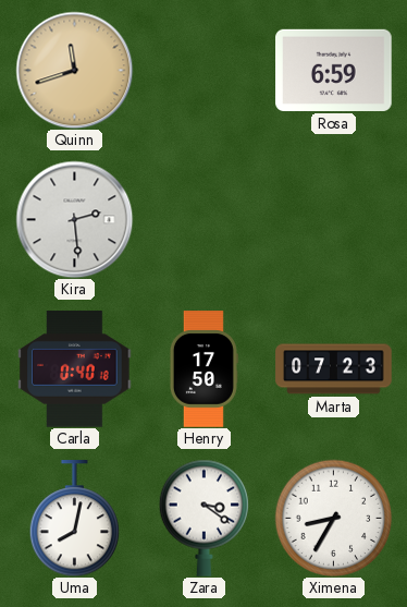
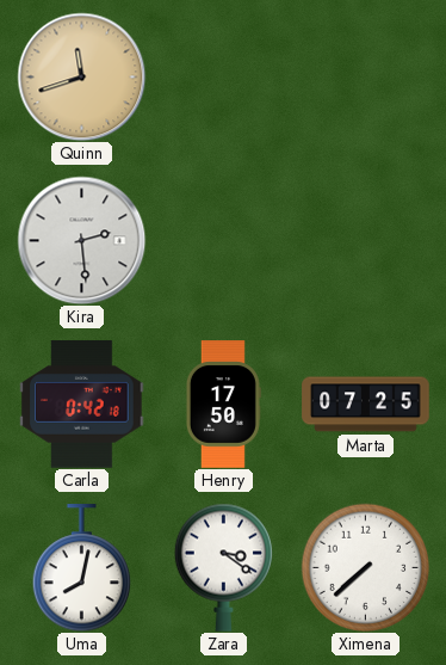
Rosa: 6:59 -> none (334, 70)
Carla: 0:40 -> 0:42 (82, 405)
Marta: 07:23 -> 07:25 (366, 405)
Ximena: 8:35 -> 7:38 (365, 567)
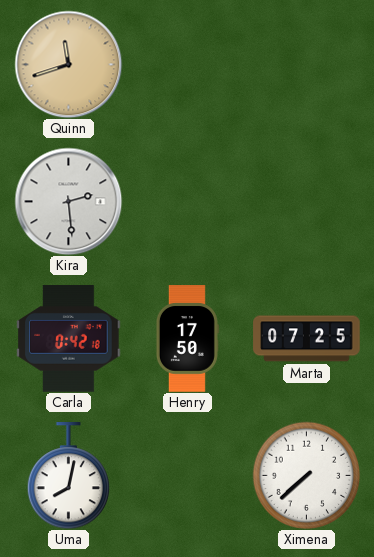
Zara: 3:21 -> none (223, 567)
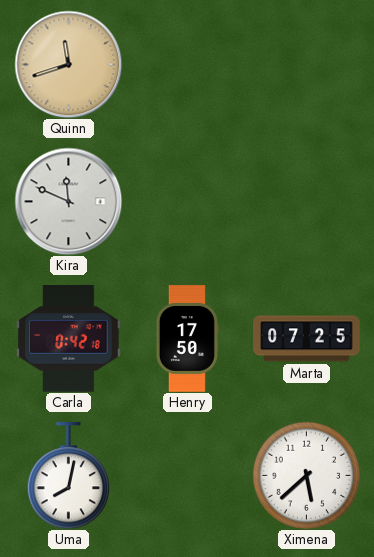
Kira: 2:29 -> 11:49 (68, 201)
Ximena: 7:38 -> 5:38 (306, 475)
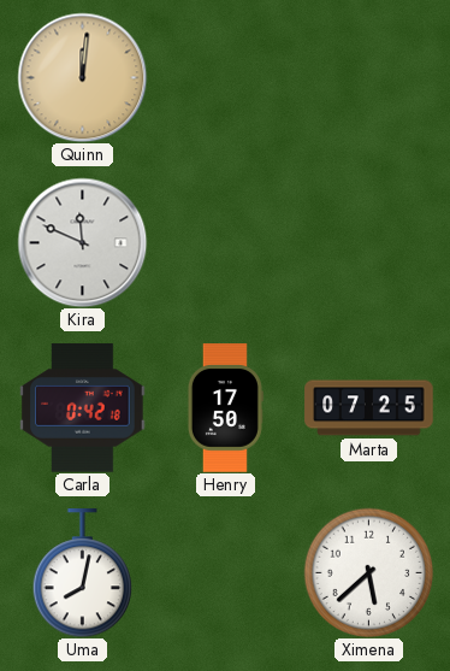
Quinn: 11:42 -> 12:01 (82, 77)
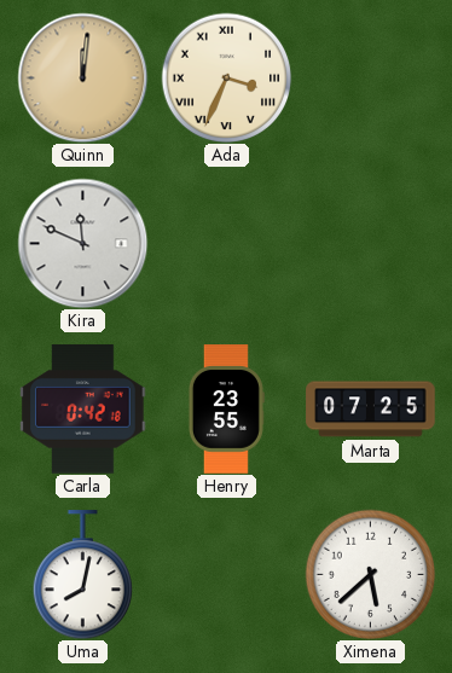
Ada: none -> 3:34 (226, 77)
Henry: 17:50 -> 23:55 (226, 410)
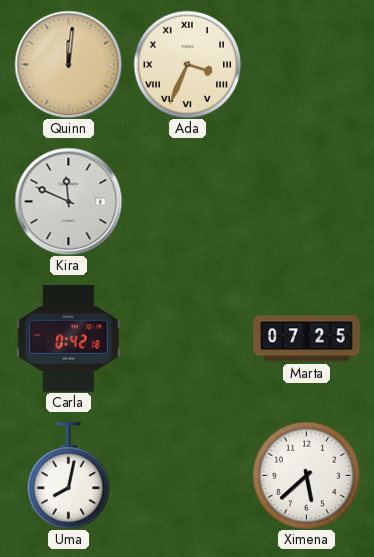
Henry: 23:55 -> none (226, 410)
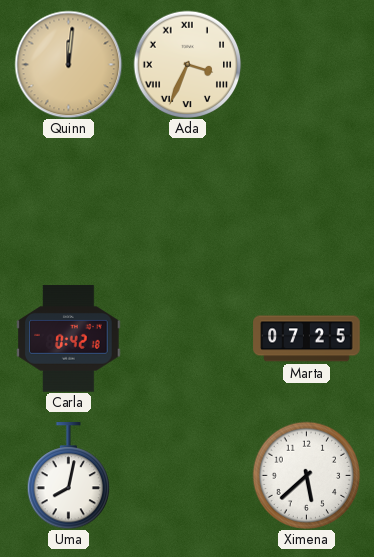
Kira: 11:49 -> none (68, 201)
